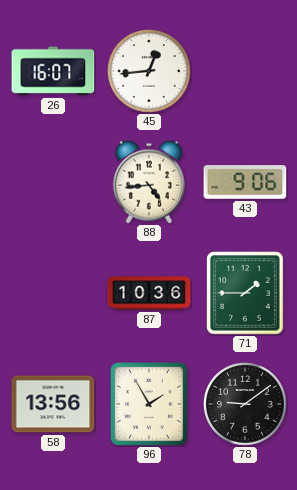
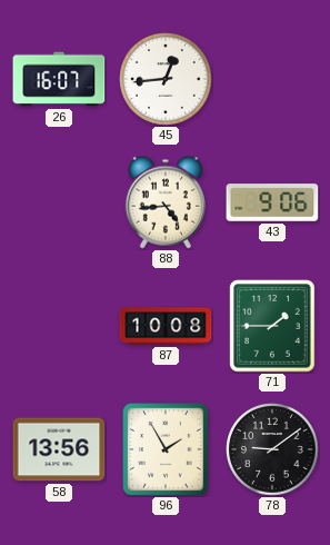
87: 10:36 -> 10:08 (166, 326)
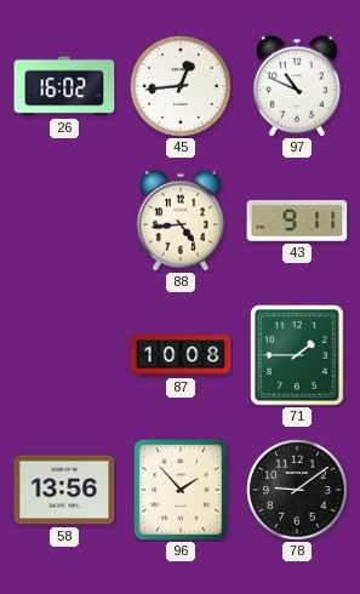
26: 16:07 -> 16:02 (64, 86)
97: none -> 10:49 (297, 86)
43: 9:06 -> 9:11 (297, 221)
96: 1:55 -> 1:53 (181, 490)
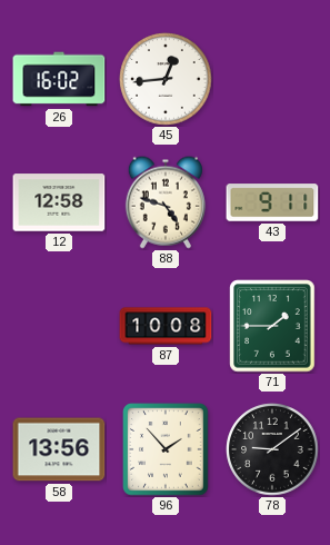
97: 10:49 -> none (297, 86)
12: none -> 12:58 (59, 202)
88: 4:44 -> 4:48 (166, 202)
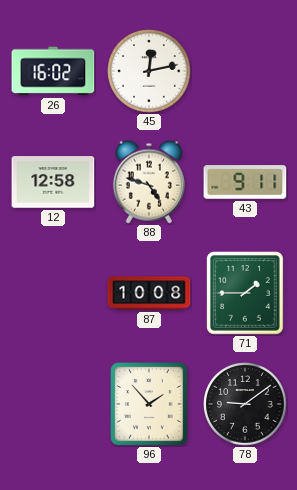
45: 12:44 -> 12:13 (149, 71)
58: 13:56 -> none (59, 449)
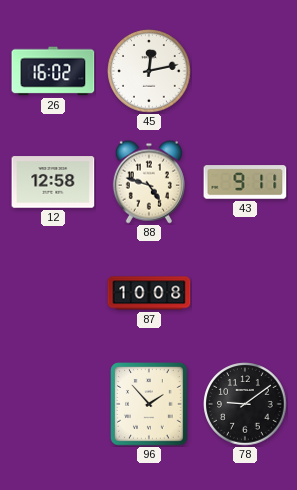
71: 1:45 -> none (245, 293)
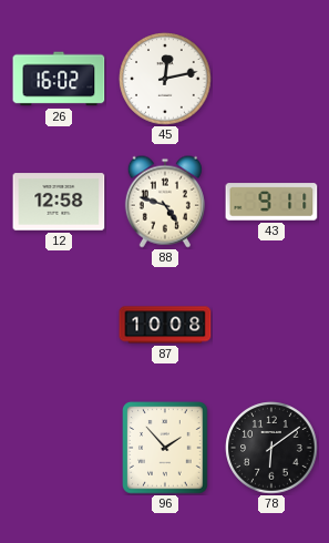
78: 9:09 -> 6:09 (271, 448)
